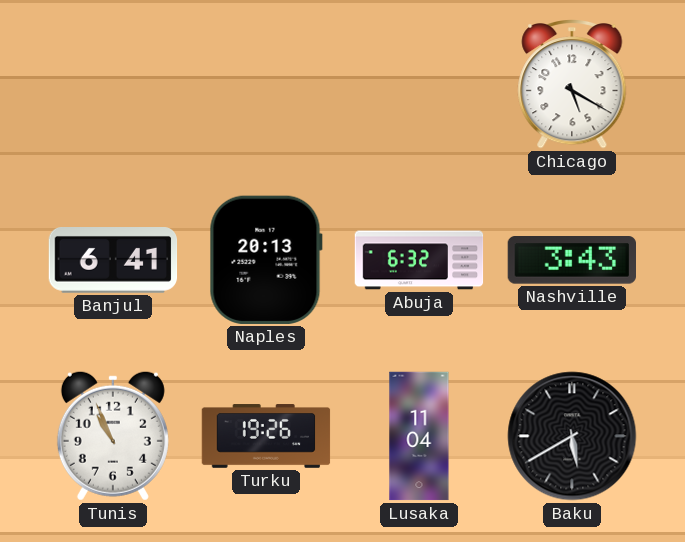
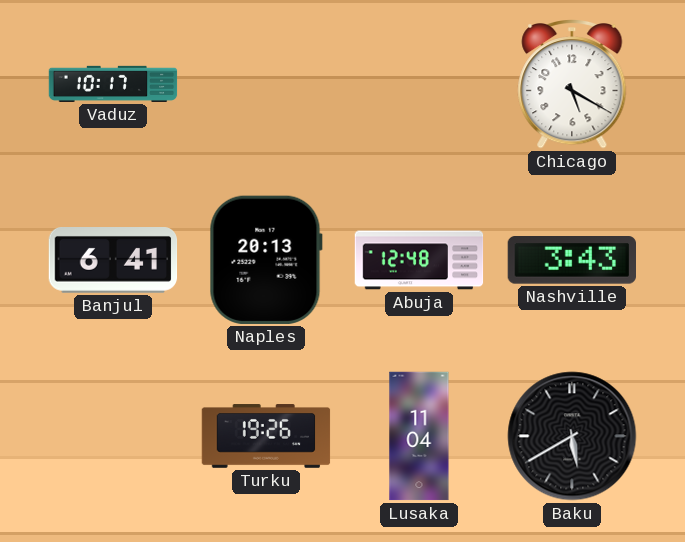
Vaduz: none -> 10:17 (113, 84)
Abuja: 6:32 -> 12:48 (419, 260)
Tunis: 10:56 -> none (113, 436)
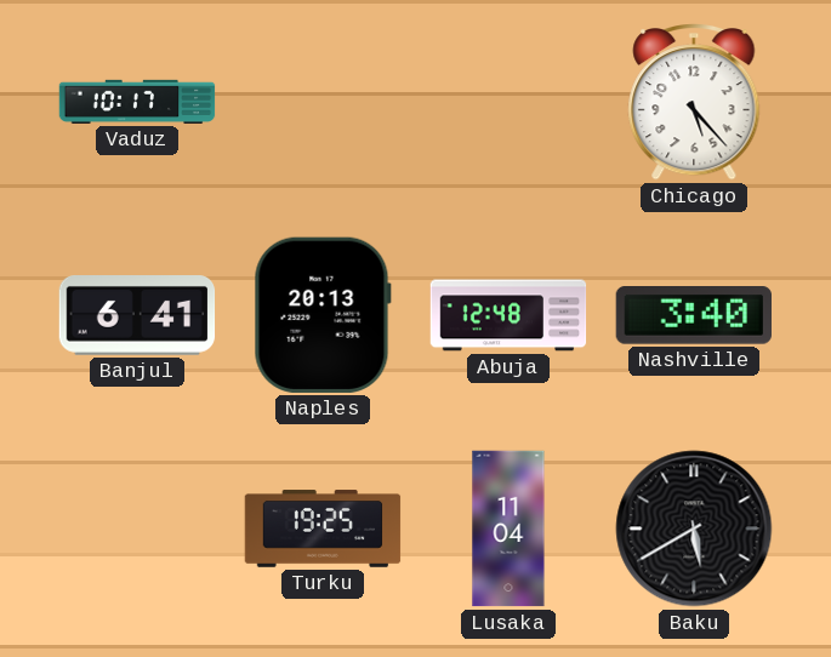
Chicago: 5:20 -> 5:23 (694, 103)
Nashville: 3:43 -> 3:40 (693, 316)
Turku: 19:26 -> 19:25 (323, 529)
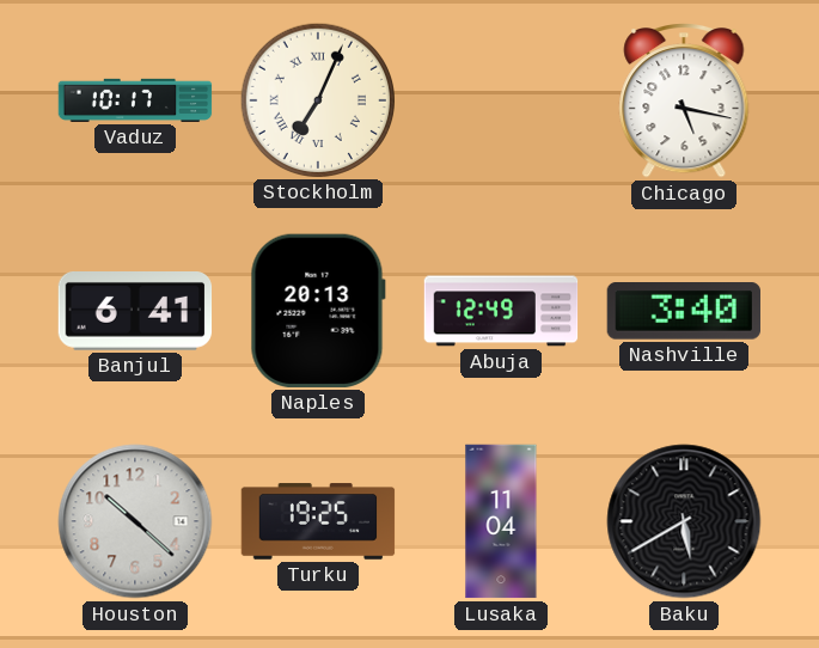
Stockholm: none -> 7:04 (317, 99)
Chicago: 5:23 -> 5:17 (684, 102)
Abuja: 12:48 -> 12:49 (501, 311)
Houston: none -> 10:22 (135, 521)
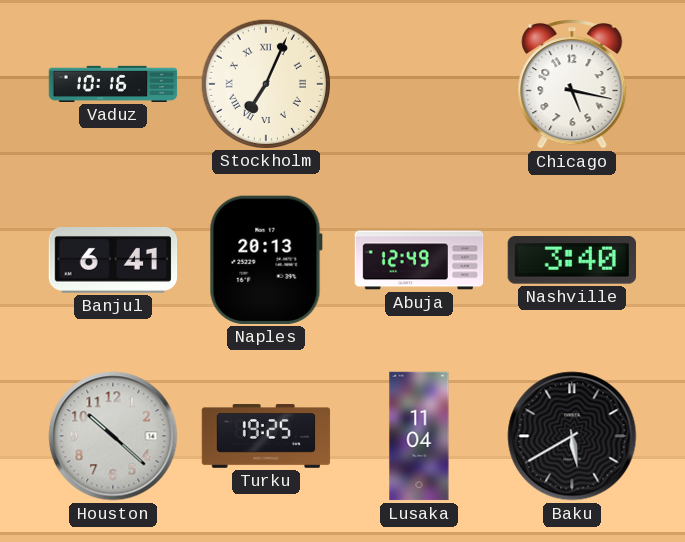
Vaduz: 10:17 -> 10:16 (113, 84)
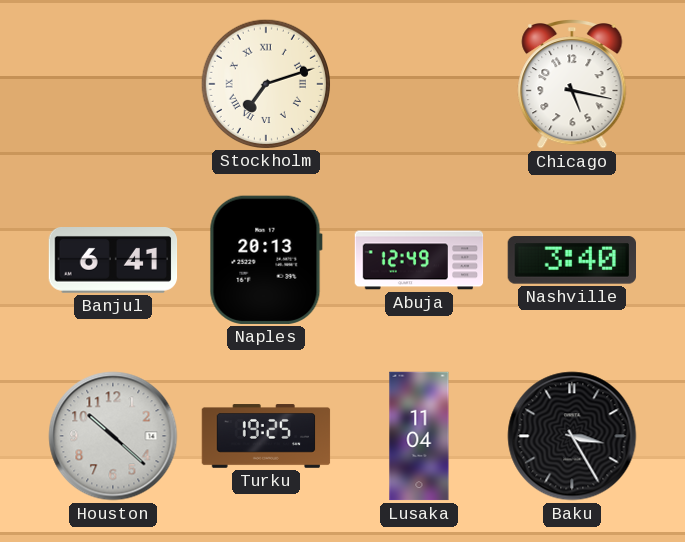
Vaduz: 10:16 -> none (113, 84)
Stockholm: 7:04 -> 7:12 (265, 83)
Baku: 5:40 -> 3:25 (572, 436)
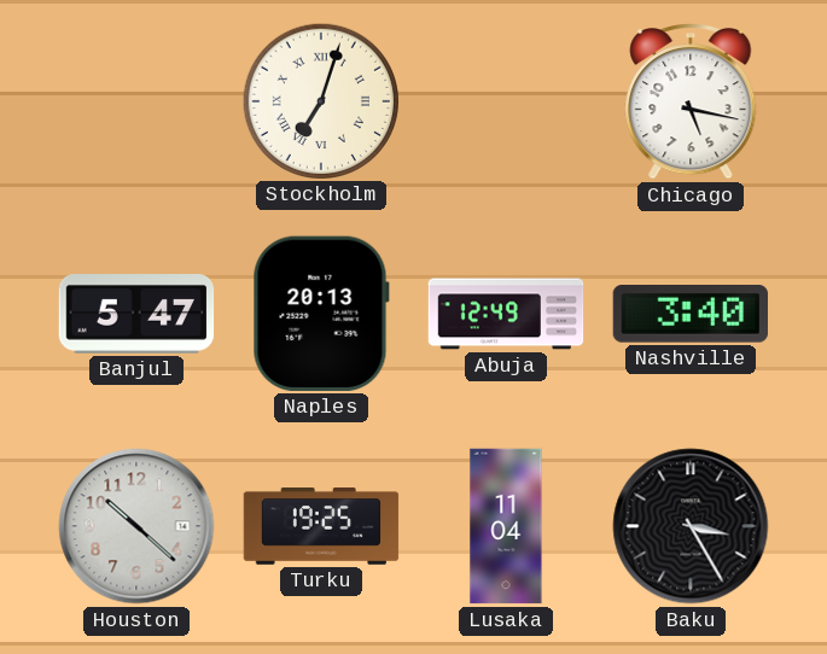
Stockholm: 7:12 -> 7:03 (320, 100)
Banjul: 6:41 -> 5:47 (136, 315)
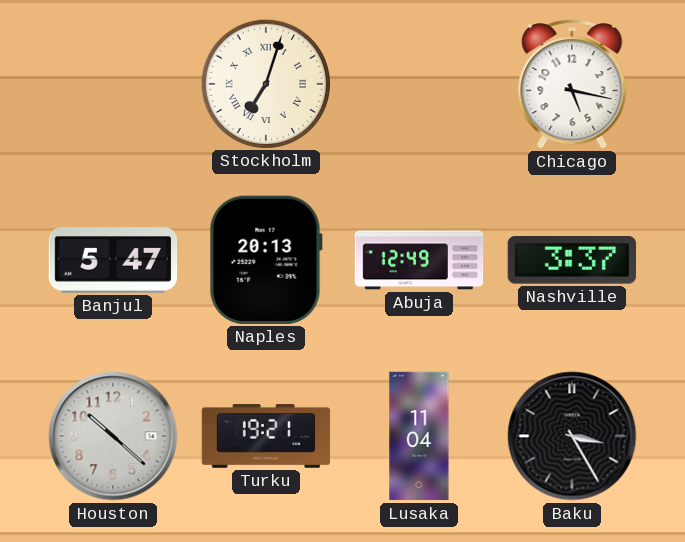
Nashville: 3:40 -> 3:37 (571, 261)
Turku: 19:25 -> 19:21 (266, 436)
